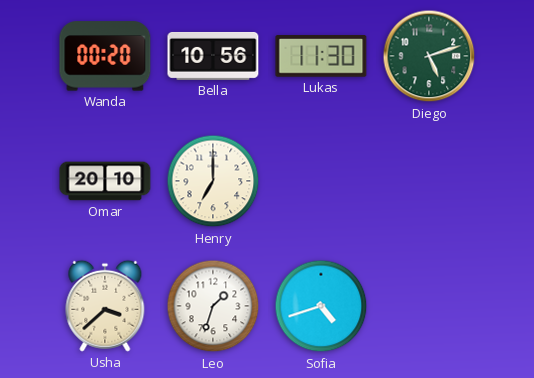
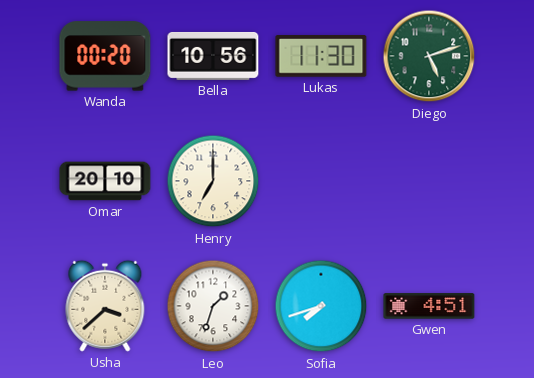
Sofia: 4:42 -> 7:42 (321, 306)
Gwen: none -> 4:51 (429, 306)
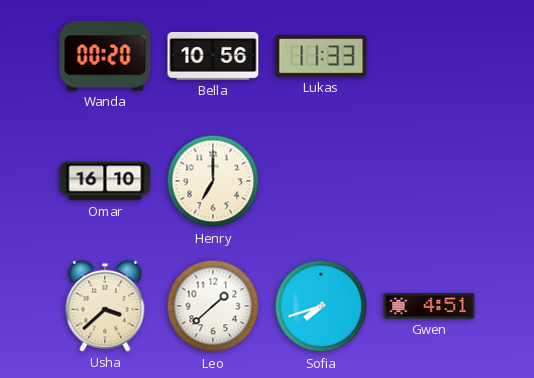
Lukas: 11:30 -> 11:33 (321, 56)
Diego: 5:12 -> none (429, 56)
Omar: 20:10 -> 16:10 (105, 181)
Leo: 1:33 -> 1:38 (213, 306)
